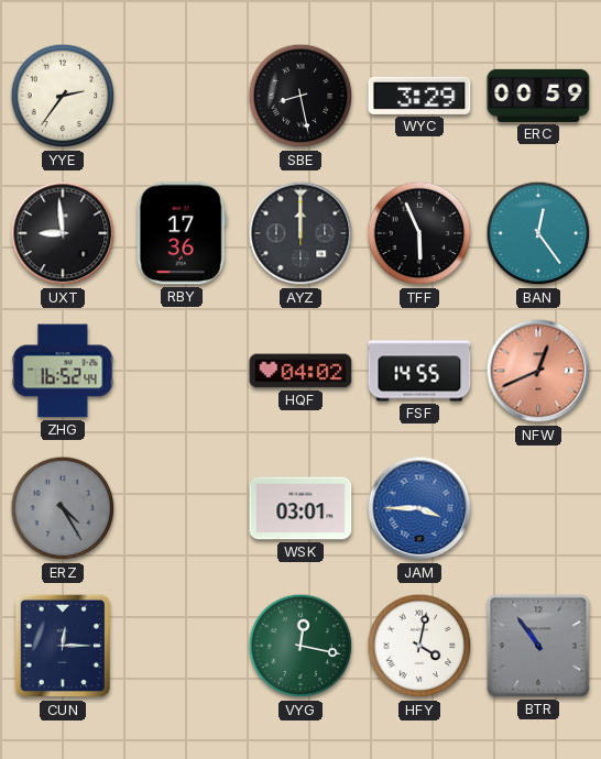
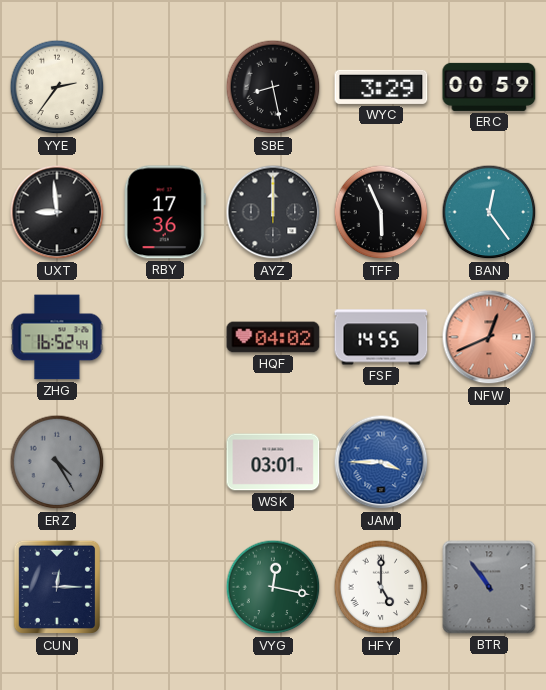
HFY: 4:02 -> 5:00 (381, 587)
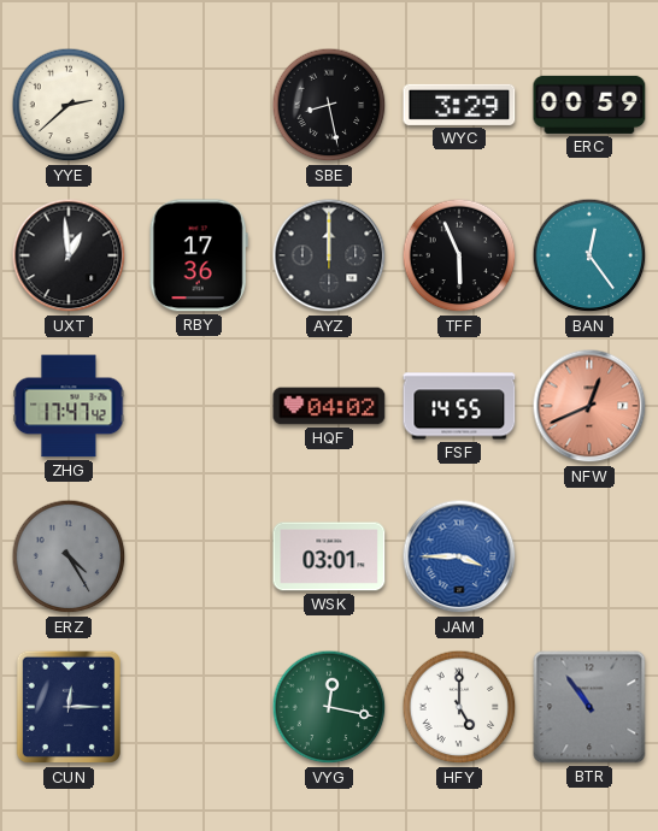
YYE: 2:36 -> 2:38 (69, 105)
UXT: 8:59 -> 12:59 (69, 255)
ZHG: 16:52 -> 17:47 (69, 406)
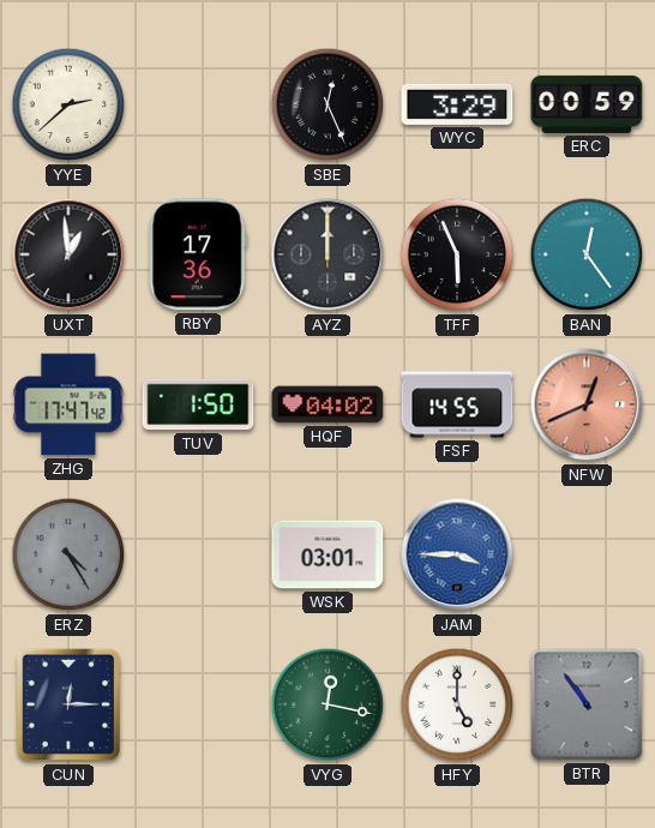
SBE: 8:28 -> 12:26 (327, 104)
TUV: none -> 1:50 (198, 404)
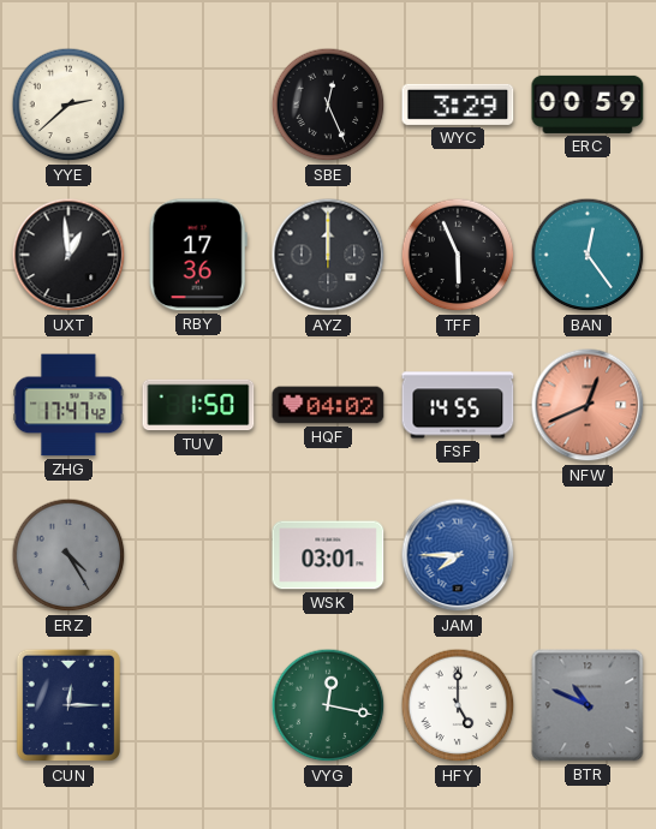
JAM: 3:45 -> 7:45 (458, 555)
BTR: 10:54 -> 10:49 (588, 705)
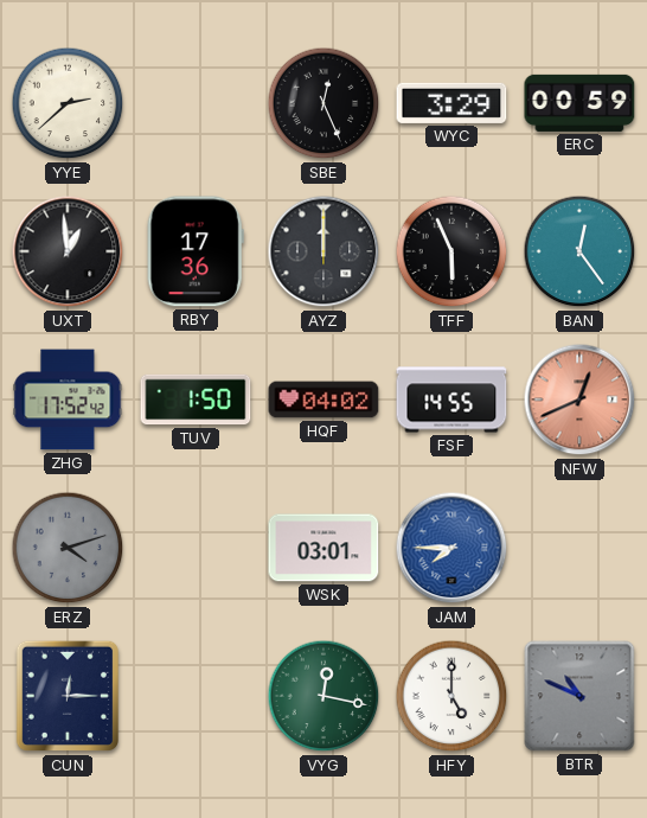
ZHG: 17:47 -> 17:52 (68, 400)
ERZ: 4:25 -> 4:12 (68, 548)
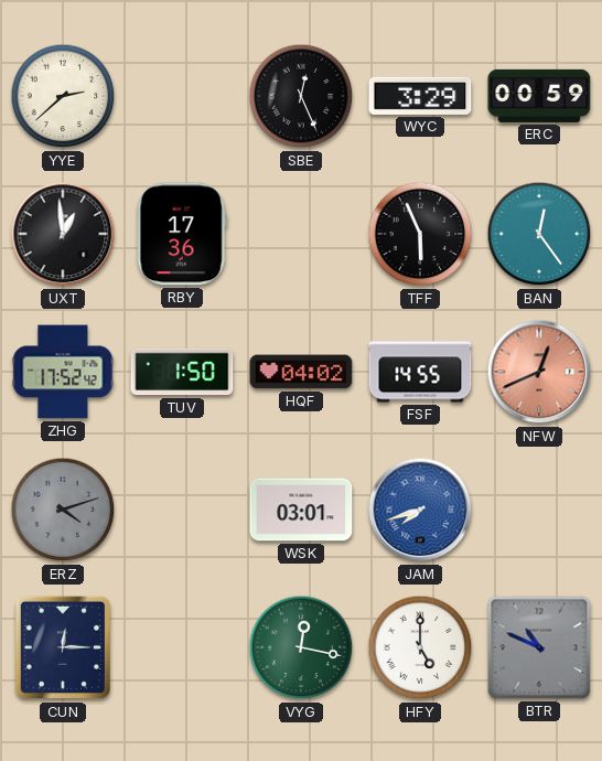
AYZ: 12:00 -> none (323, 251)
JAM: 7:45 -> 7:42 (420, 510)
